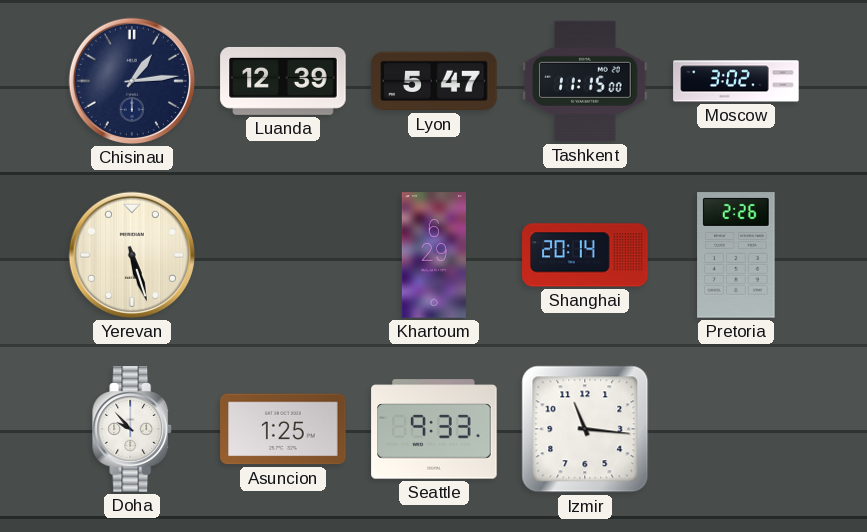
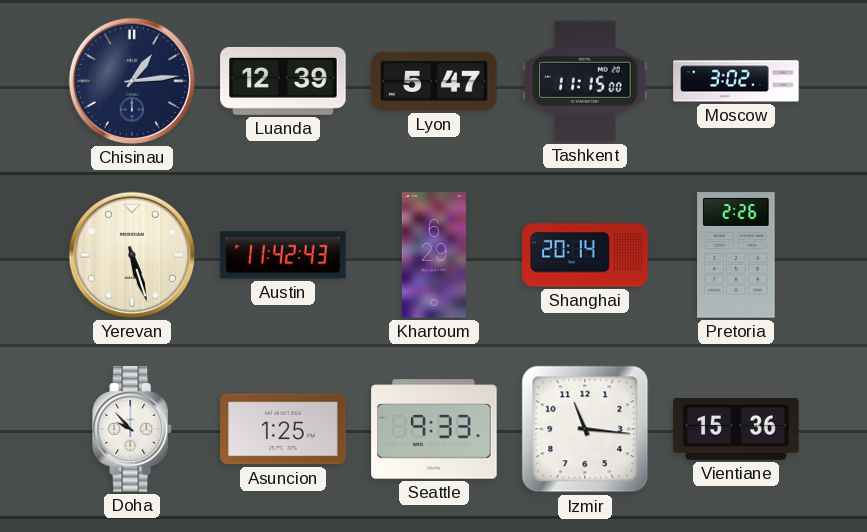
Austin: none -> 11:42 (283, 255)
Vientiane: none -> 15:36 (736, 430)
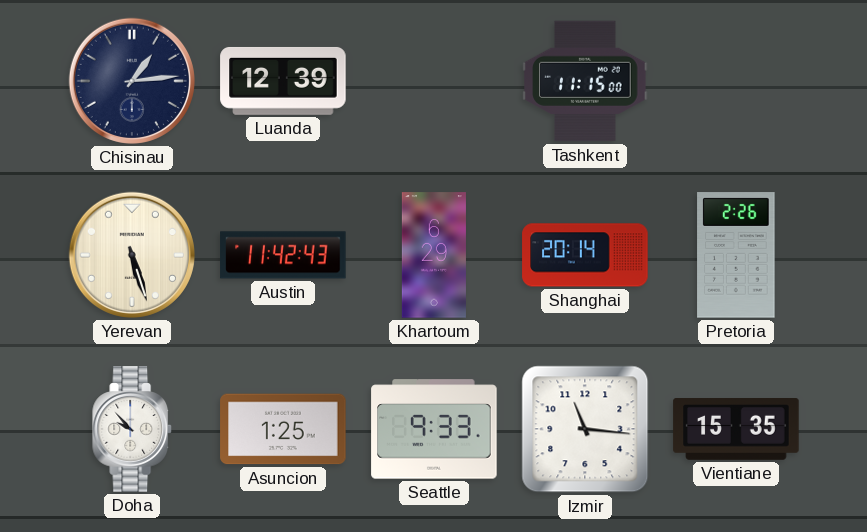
Lyon: 5:47 -> none (434, 81)
Moscow: 3:02 -> none (736, 81)
Vientiane: 15:36 -> 15:35 (736, 430)
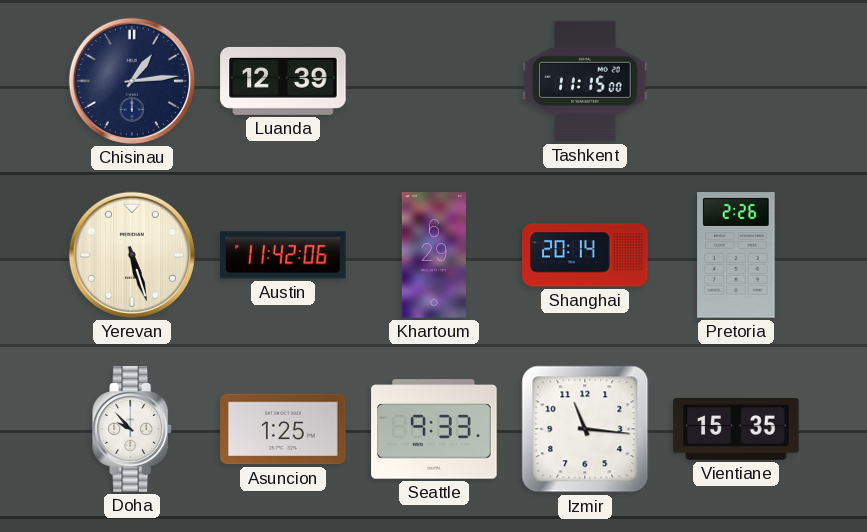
Austin: 11:42:43 -> 11:42:06 (283, 255)
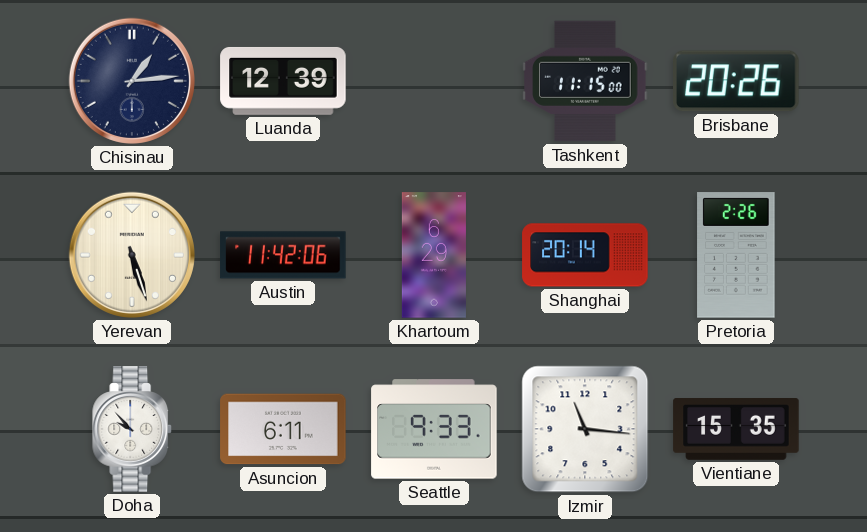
Brisbane: none -> 20:26 (737, 81)
Asuncion: 1:25 -> 6:11 (283, 429)
